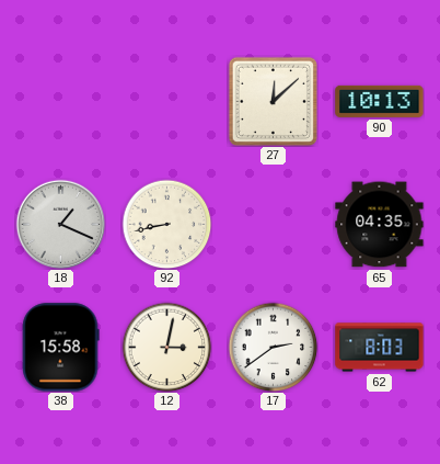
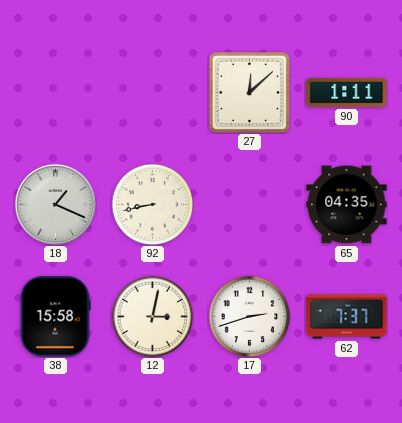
90: 10:13 -> 1:11 (347, 92)
17: 2:39 -> 2:42 (249, 316)
62: 8:03 -> 7:37 (347, 317)
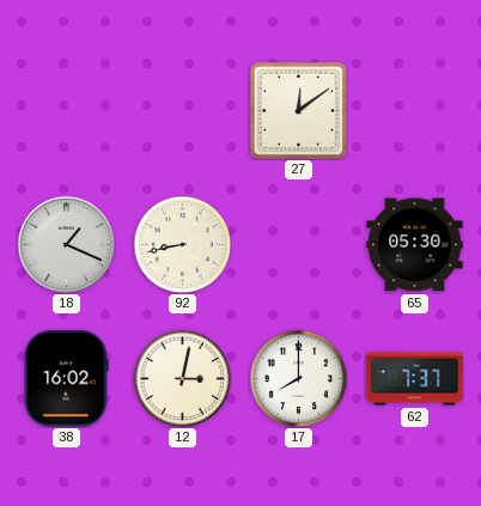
27: 12:08 -> 12:09 (298, 110)
90: 1:11 -> none (347, 92)
65: 04:35 -> 05:30 (415, 245)
38: 15:58 -> 16:02 (66, 379)
17: 2:42 -> 8:00 (298, 378)
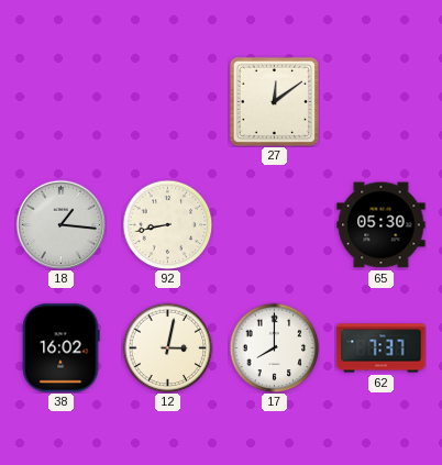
18: 1:19 -> 1:16 (60, 224)
